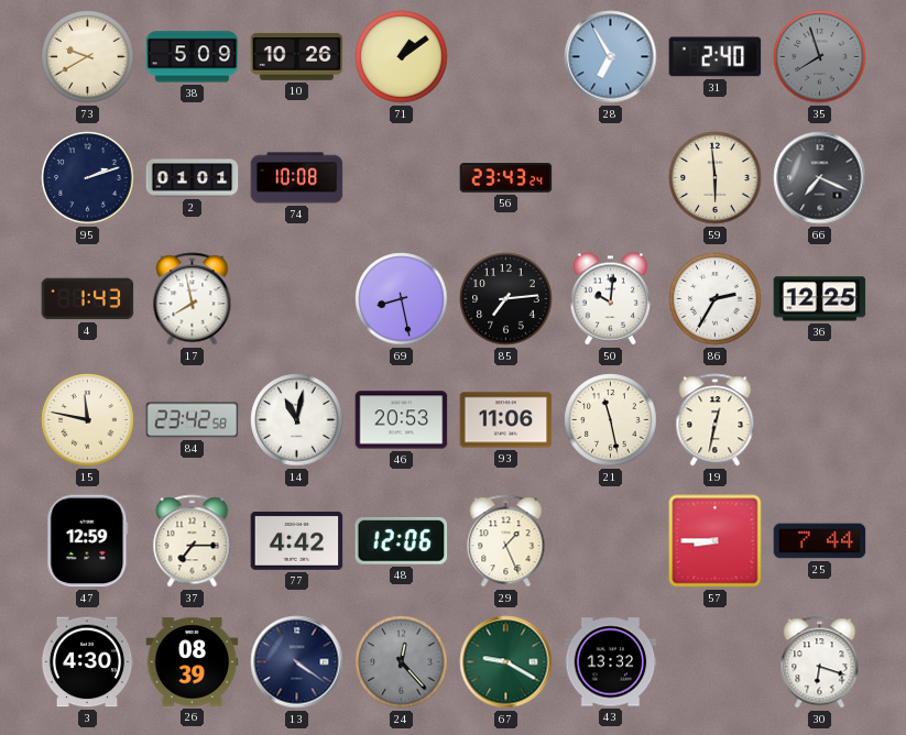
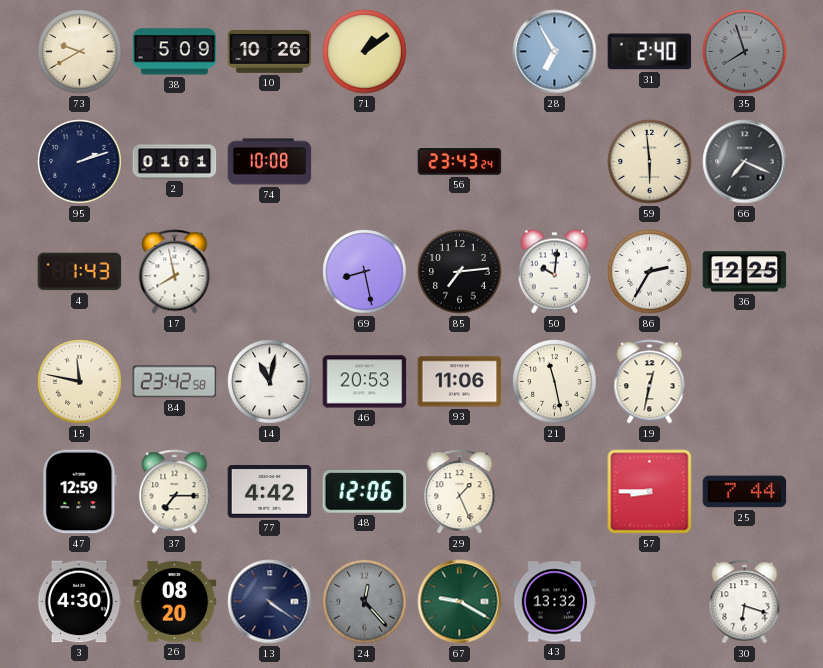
26: 08:39 -> 08:20 (175, 602)
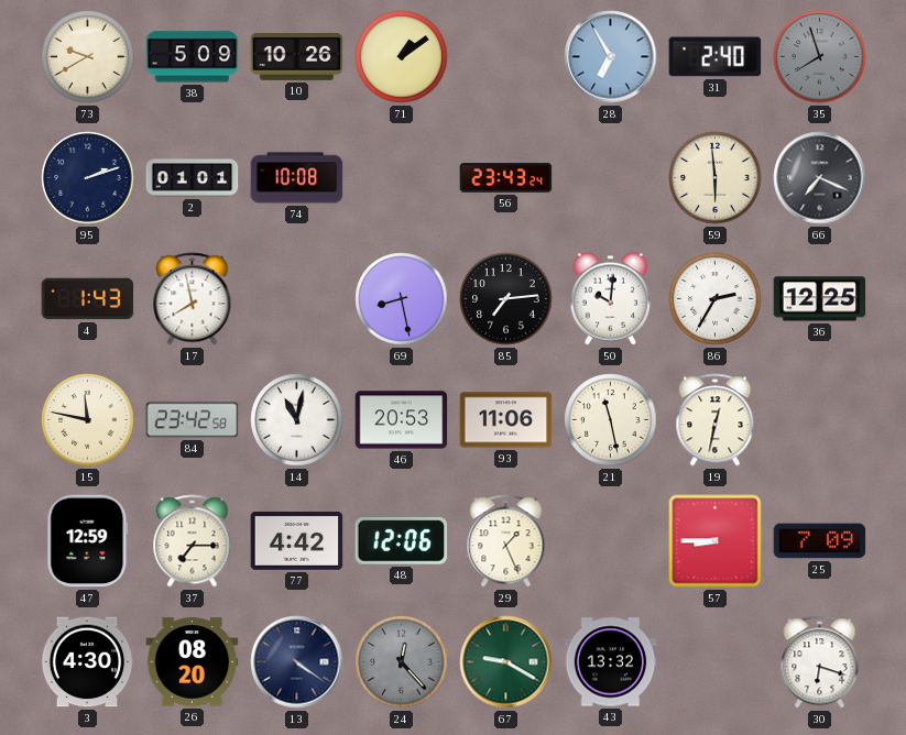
25: 7:44 -> 7:09 (820, 541)
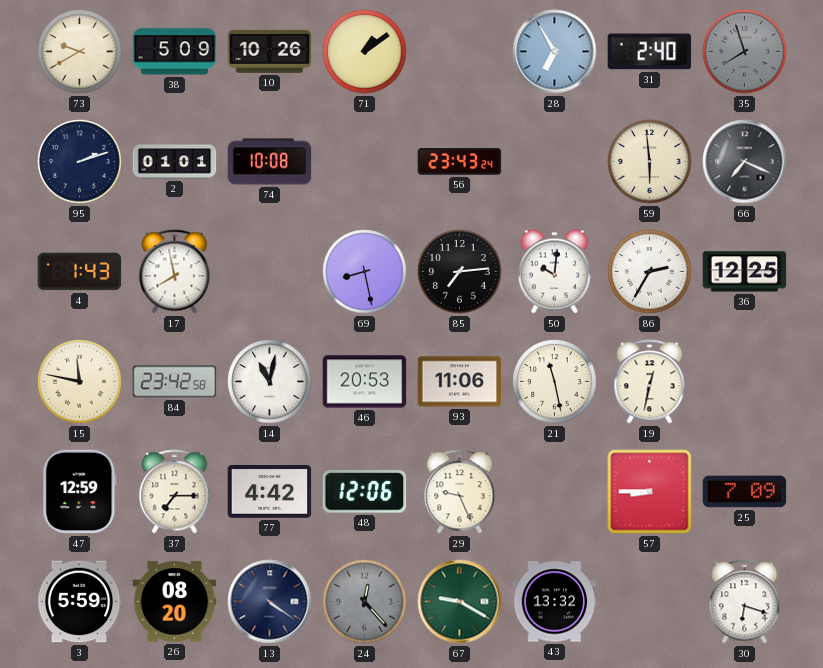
29: 1:26 -> 9:26 (460, 492)
3: 4:30 -> 5:59 (79, 602)
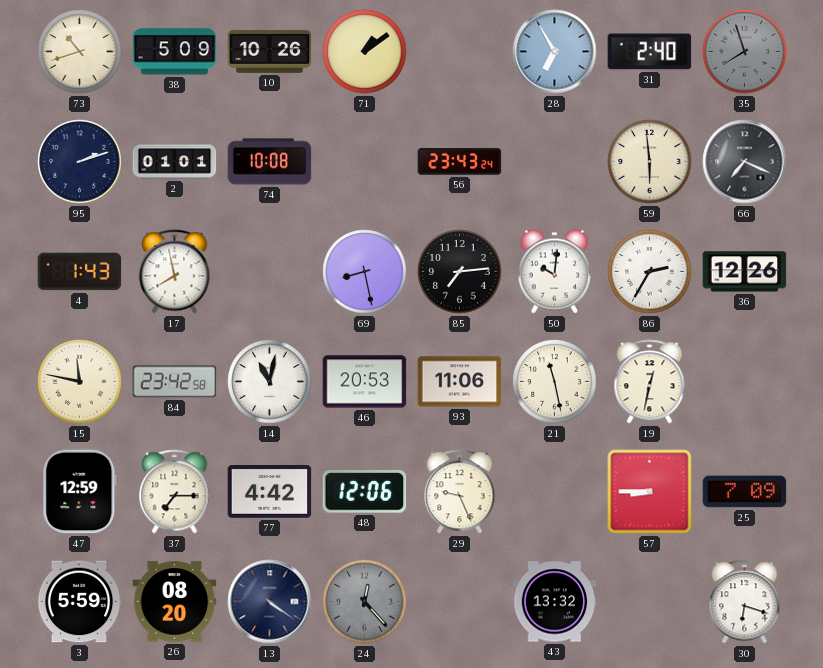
73: 9:40 -> 10:42 (80, 52)
36: 12:25 -> 12:26 (745, 272)
67: 9:20 -> none (460, 602)
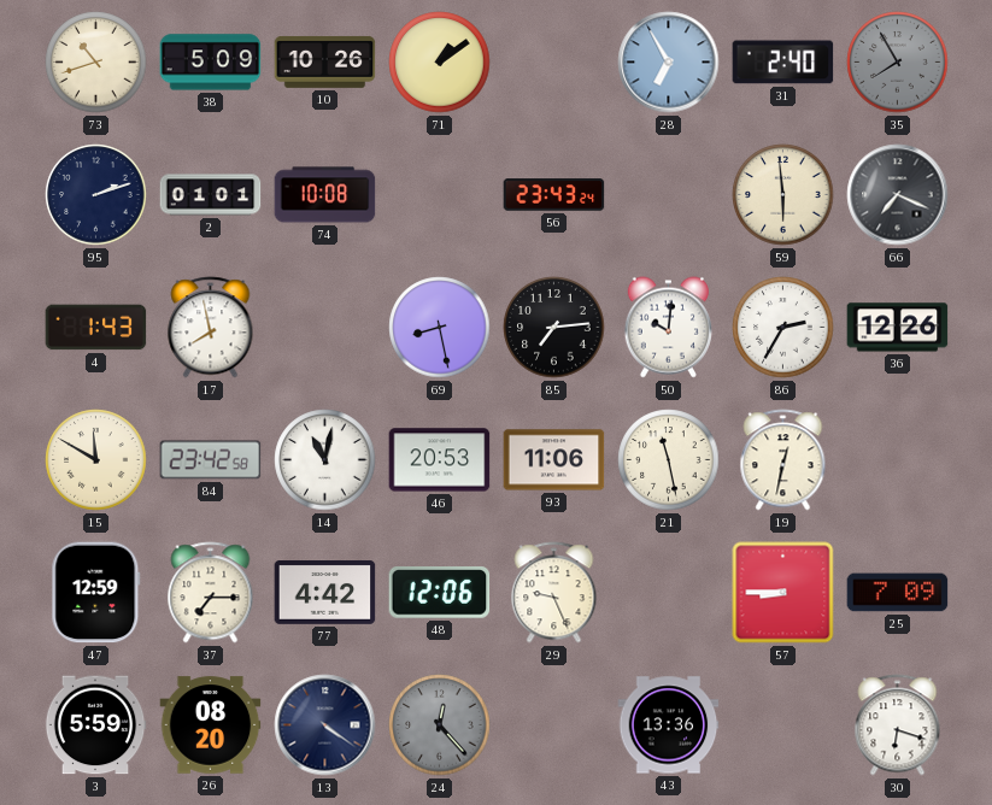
35: 7:57 -> 7:55 (898, 63)
15: 11:47 -> 11:50 (96, 460)
43: 13:32 -> 13:36 (669, 725)
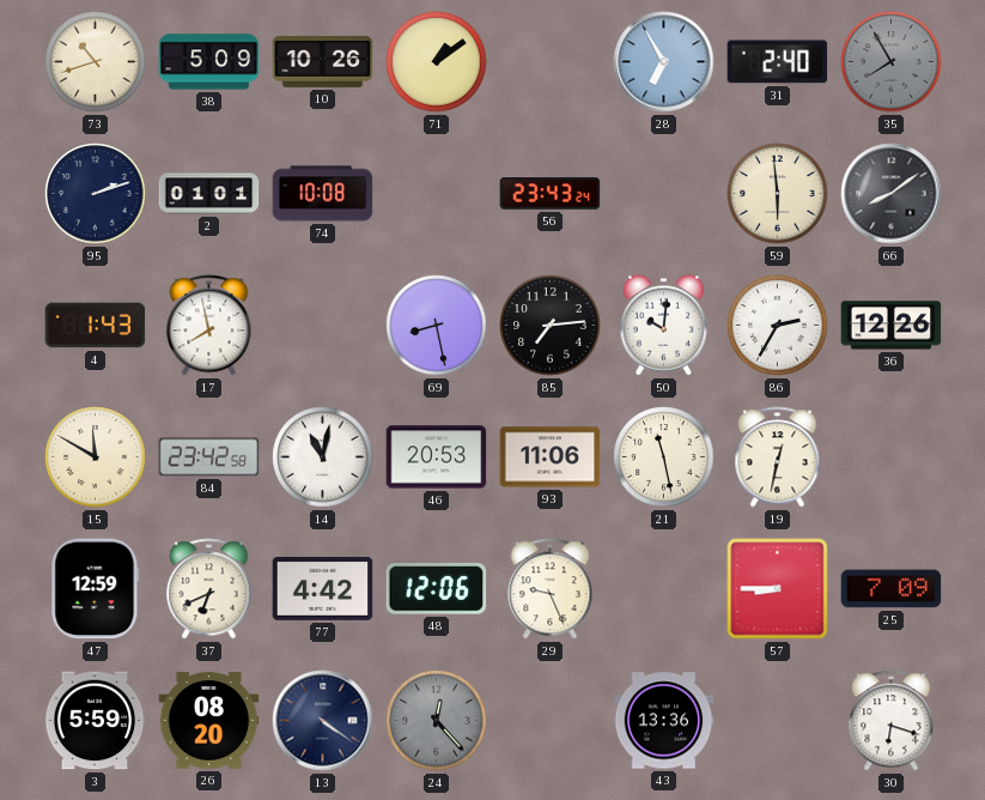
66: 7:19 -> 8:09 (892, 194)
37: 7:15 -> 6:41 (209, 589)
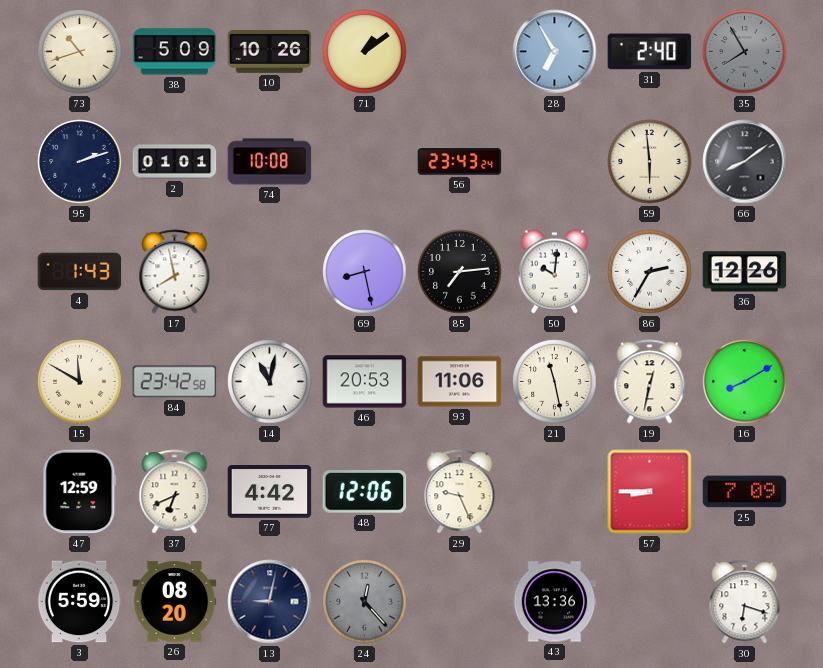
16: none -> 8:10 (745, 382)
13: 4:21 -> 9:02 (270, 602)
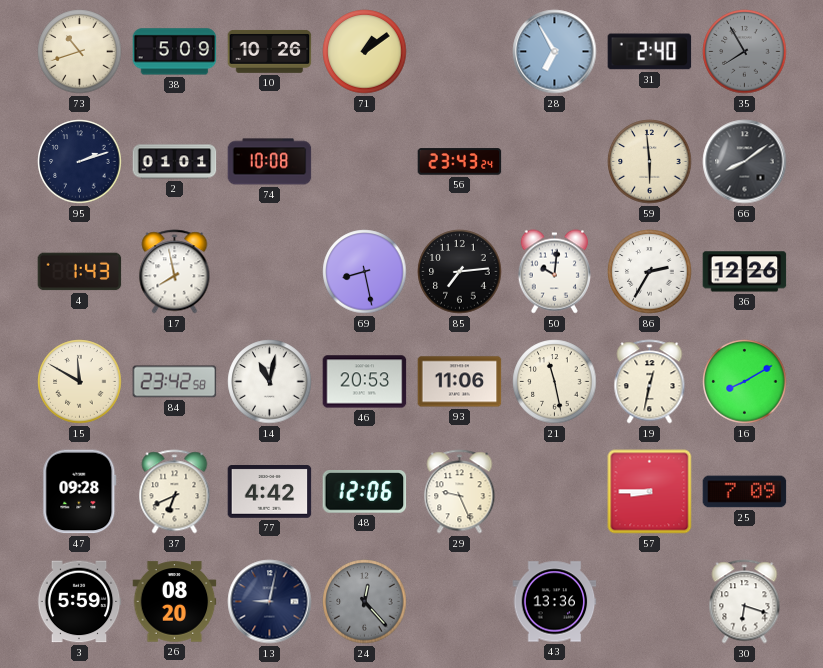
47: 12:59 -> 09:28 (80, 492)
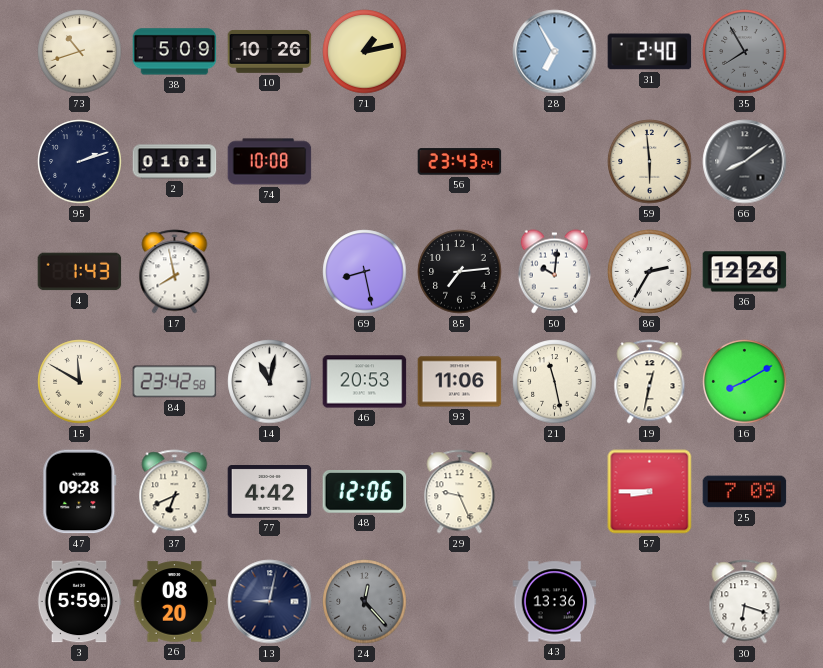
71: 1:09 -> 1:13 (365, 52)
